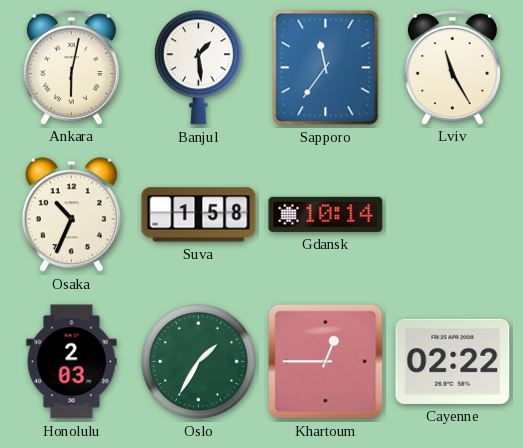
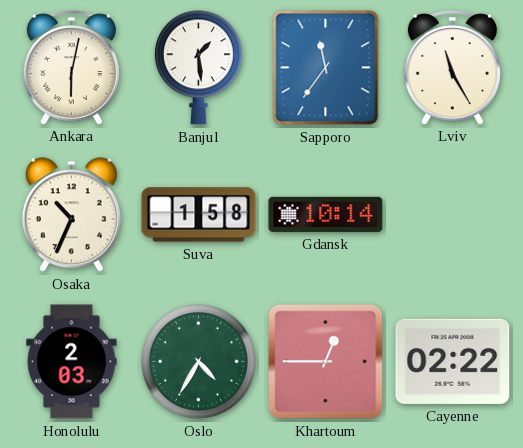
Oslo: 1:35 -> 4:35 (198, 361)
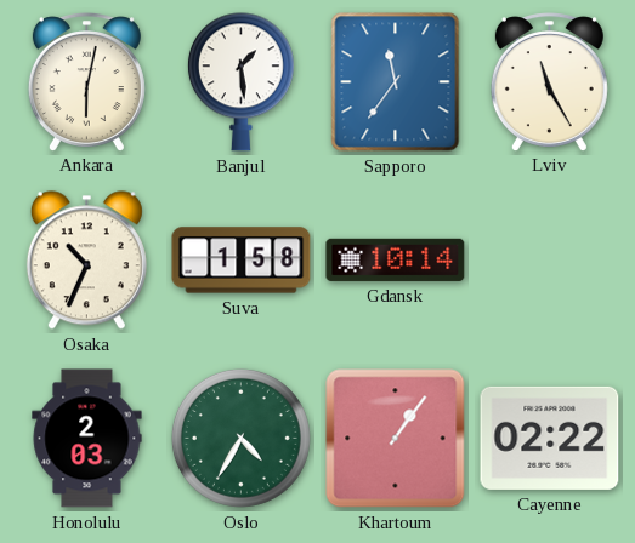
Khartoum: 12:45 -> 1:06 (396, 439)
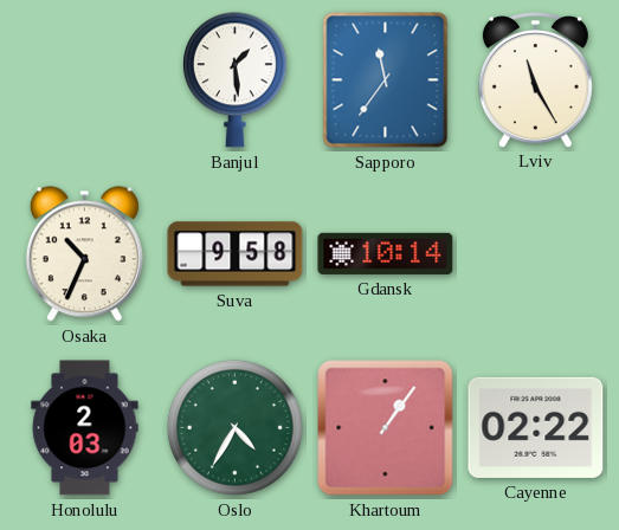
Ankara: 6:02 -> none (86, 81)
Suva: 1:58 -> 9:58 (236, 254)
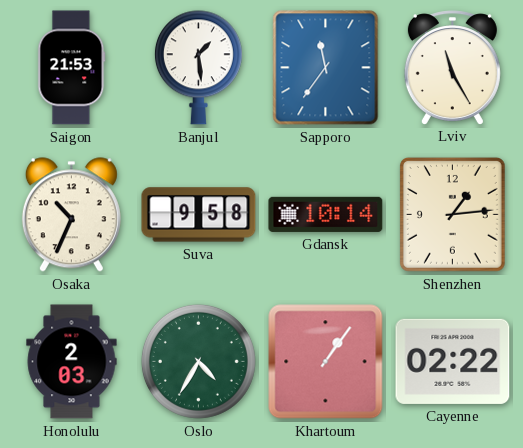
Saigon: none -> 21:53 (72, 68)
Shenzhen: none -> 1:14 (452, 214)
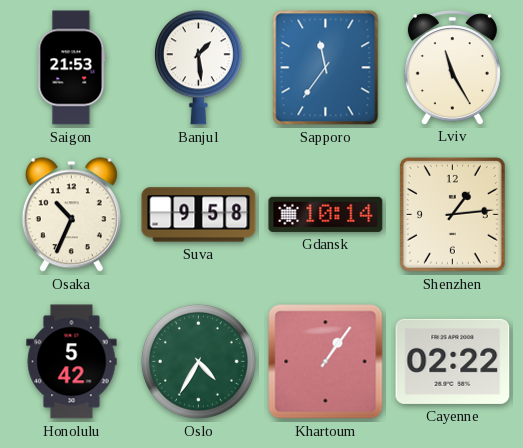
Honolulu: 2:03 -> 5:42 (72, 362)
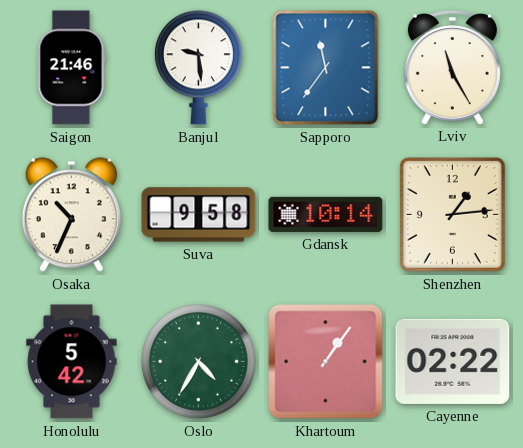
Saigon: 21:53 -> 21:46 (72, 68)
Banjul: 1:29 -> 9:29 (198, 68)
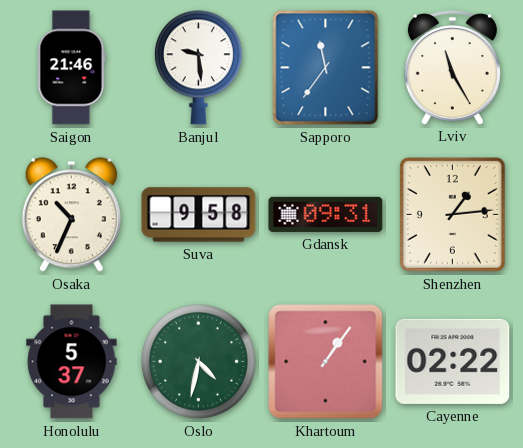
Gdansk: 10:14 -> 09:31 (326, 214)
Honolulu: 5:42 -> 5:37 (72, 362)
Oslo: 4:35 -> 4:32 (198, 361)
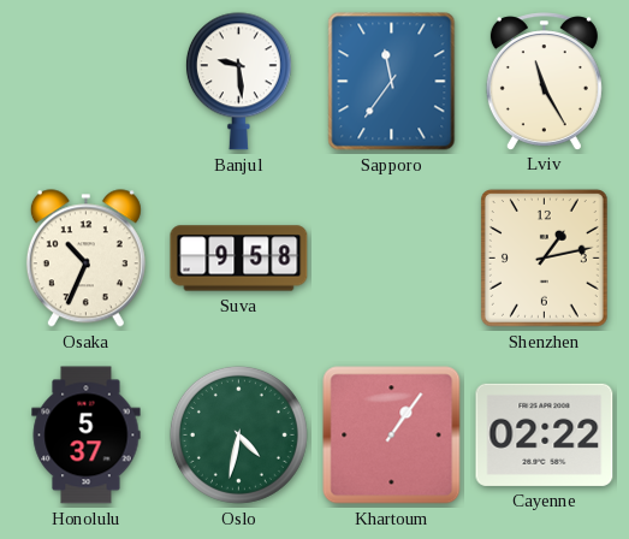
Saigon: 21:46 -> none (72, 68)
Gdansk: 09:31 -> none (326, 214)
Shenzhen: 1:14 -> 1:13 (544, 257)
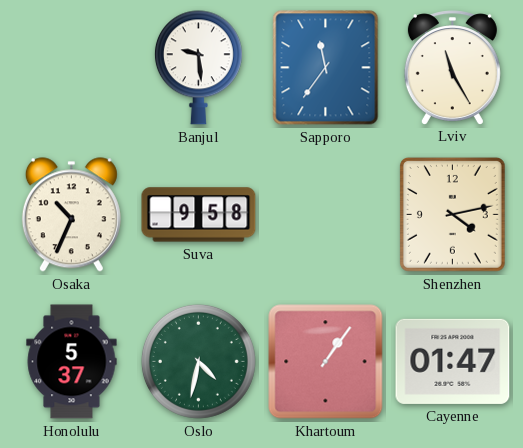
Shenzhen: 1:13 -> 4:13 (452, 214)
Cayenne: 02:22 -> 01:47 (453, 361)
